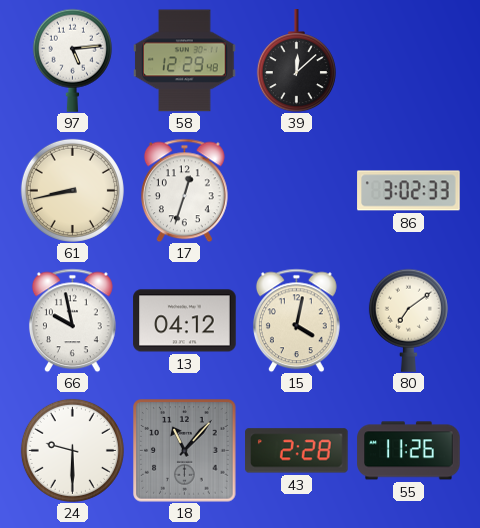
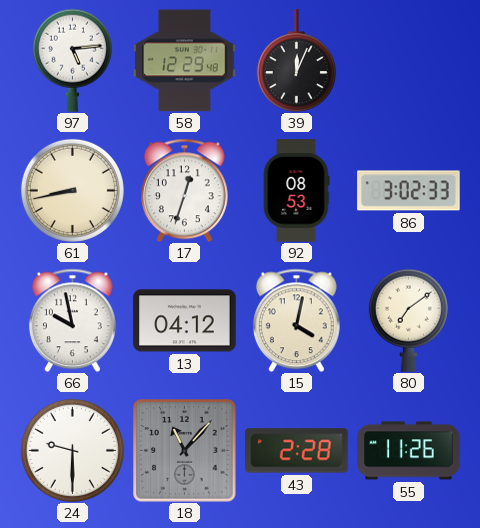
39: 12:08 -> 12:04 (296, 61)
92: none -> 08:53 (296, 191)
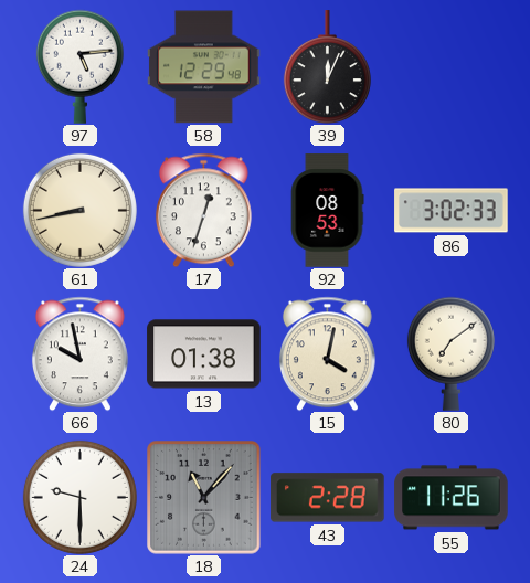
13: 04:12 -> 01:38 (204, 354)
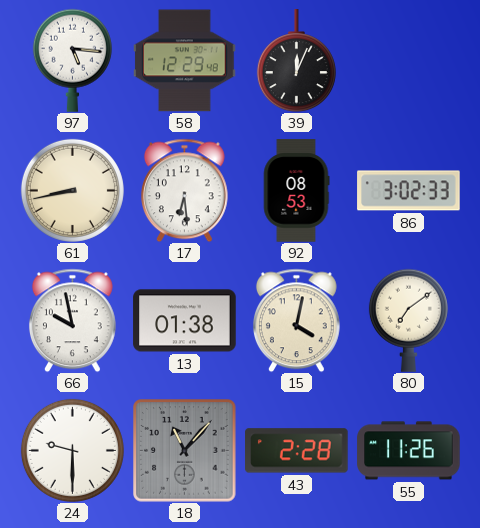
97: 5:14 -> 5:16 (72, 60)
17: 12:33 -> 6:29 (184, 190)
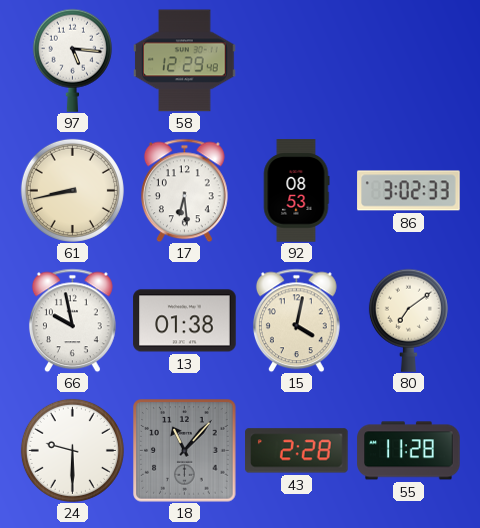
39: 12:04 -> none (296, 61)
55: 11:26 -> 11:28 (409, 451)
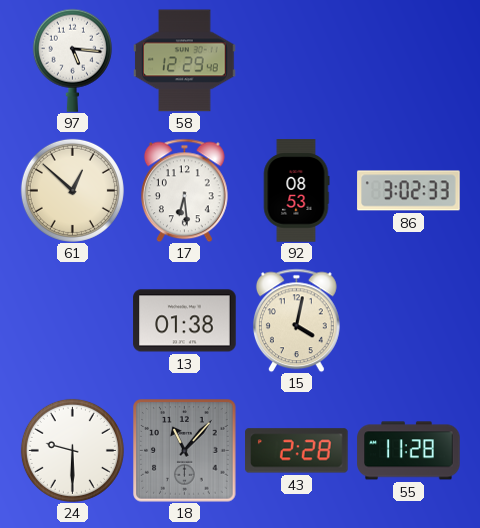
61: 8:43 -> 12:52 (72, 190)
66: 9:58 -> none (72, 320)
80: 7:09 -> none (408, 320)
